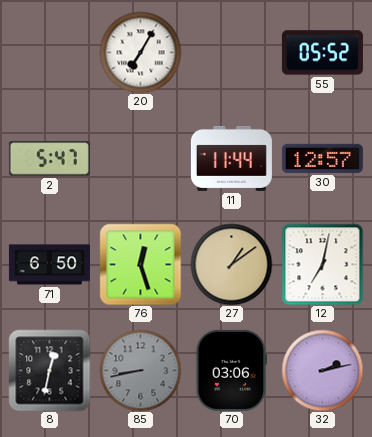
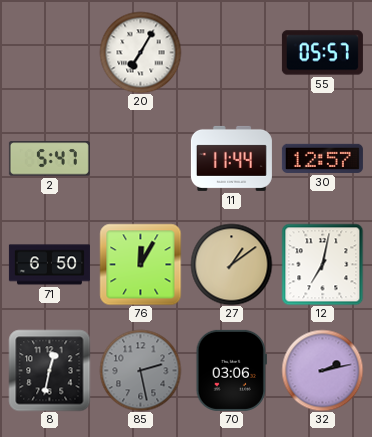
55: 05:52 -> 05:57 (322, 53)
76: 12:27 -> 12:05 (140, 264)
85: 8:43 -> 2:28 (140, 370)
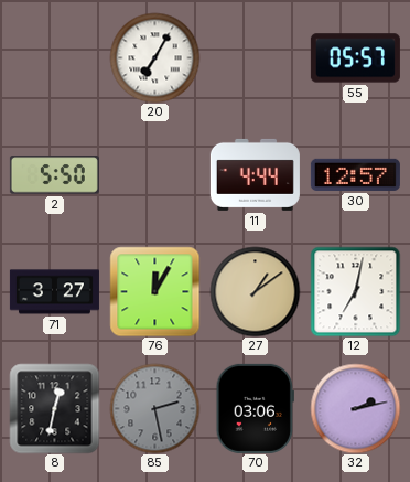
2: 5:47 -> 5:50 (54, 175)
11: 11:44 -> 4:44 (255, 174)
71: 6:50 -> 3:27 (54, 292)
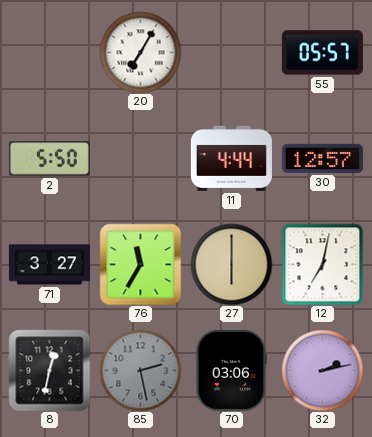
76: 12:05 -> 11:35 (140, 264)
27: 1:09 -> 6:00 (231, 264)
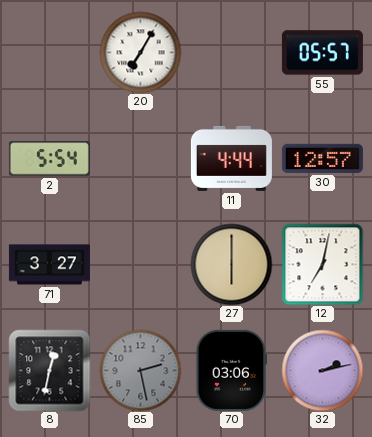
2: 5:50 -> 5:54 (49, 159)
76: 11:35 -> none (140, 264)
